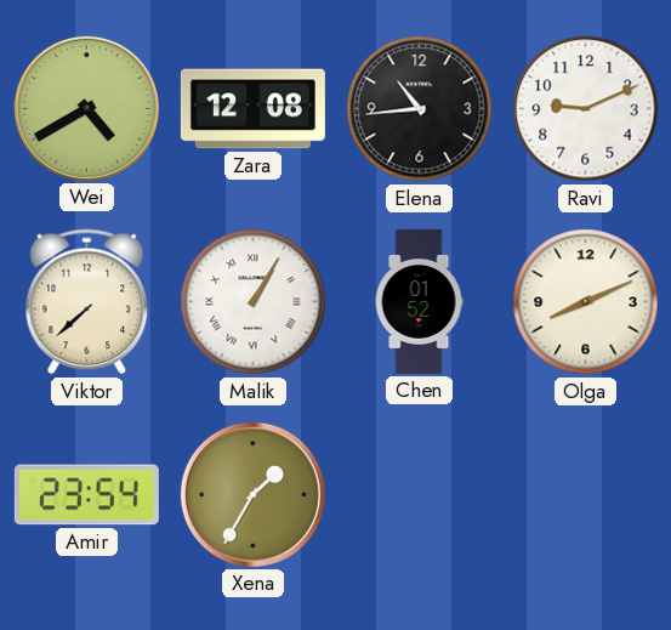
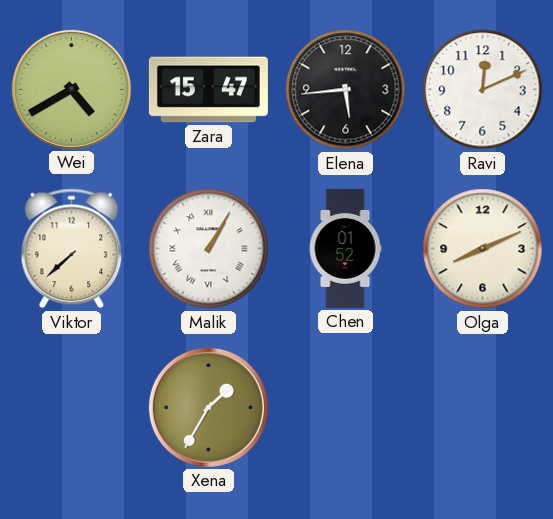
Zara: 12:08 -> 15:47 (208, 90)
Elena: 10:44 -> 5:44 (346, 90)
Ravi: 9:11 -> 12:11 (483, 90)
Amir: 23:54 -> none (86, 495)
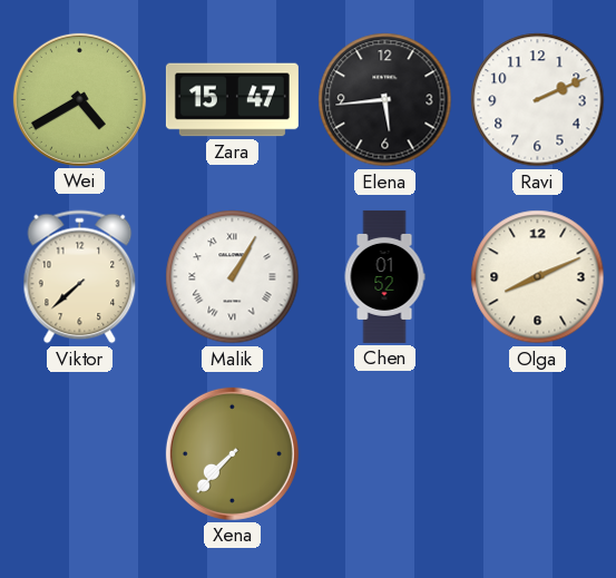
Ravi: 12:11 -> 2:11 (538, 100)
Xena: 1:35 -> 7:37 (232, 453)
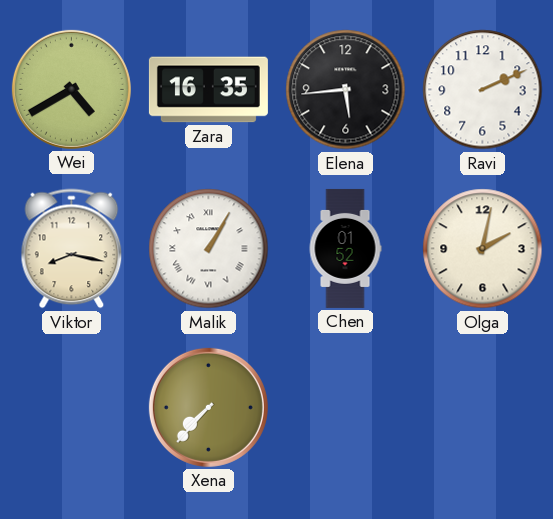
Zara: 15:47 -> 16:35 (208, 90)
Viktor: 7:38 -> 8:17 (72, 249)
Olga: 8:11 -> 2:02 (483, 249)
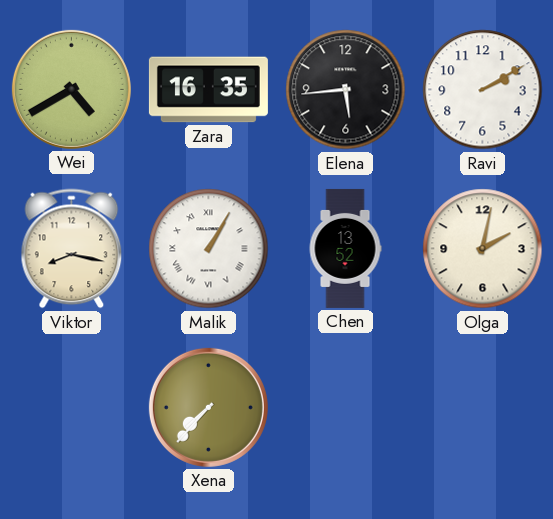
Ravi: 2:11 -> 2:10 (483, 90)
Chen: 01:52 -> 13:52 (345, 248)
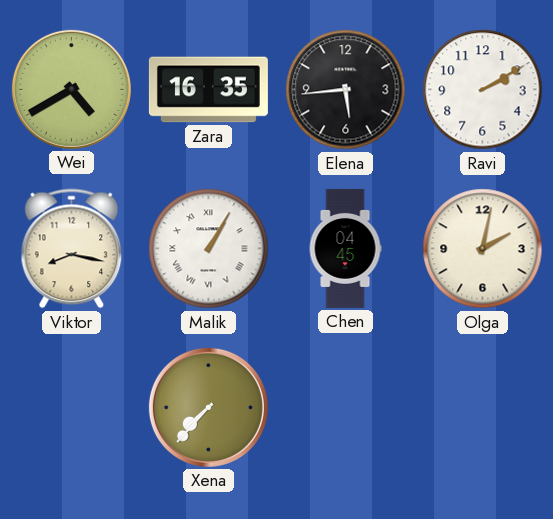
Chen: 13:52 -> 04:45 (345, 248)
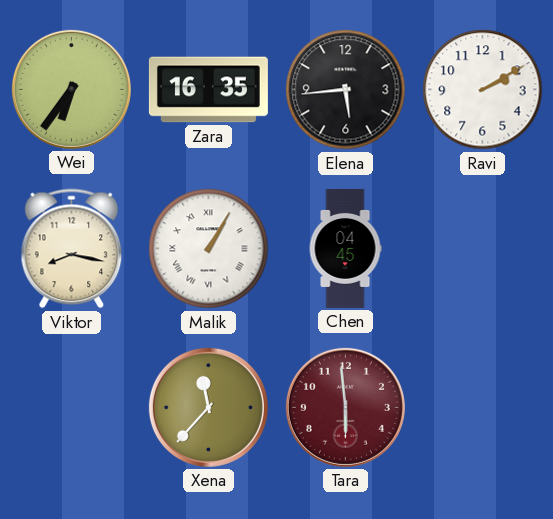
Wei: 4:40 -> 6:36 (71, 89)
Olga: 2:02 -> none (483, 249)
Xena: 7:37 -> 11:37 (208, 407)
Tara: none -> 5:59 (345, 407)
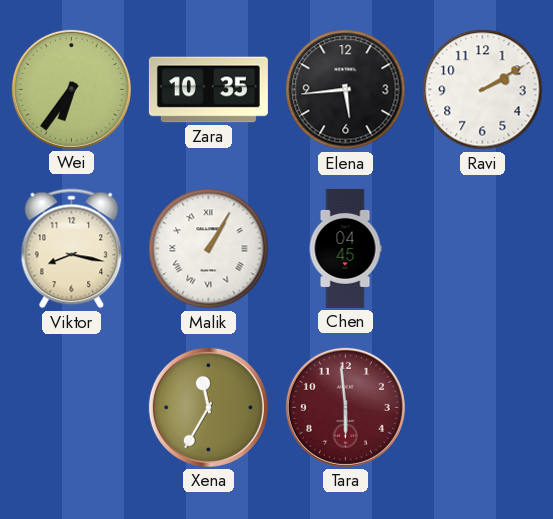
Zara: 16:35 -> 10:35 (208, 90)
Xena: 11:37 -> 11:35 (208, 407)
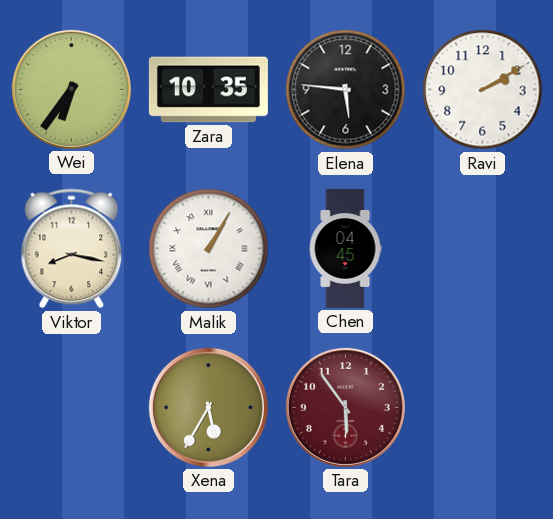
Elena: 5:44 -> 5:46 (346, 90)
Xena: 11:35 -> 5:35 (208, 407)
Tara: 5:59 -> 5:54 (345, 407)
